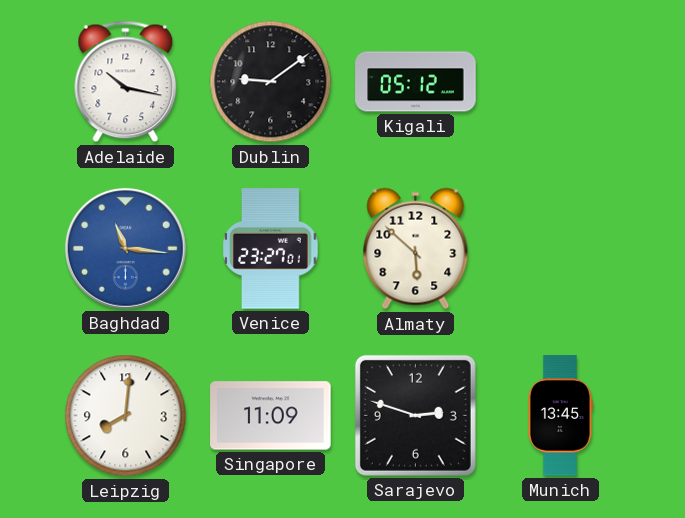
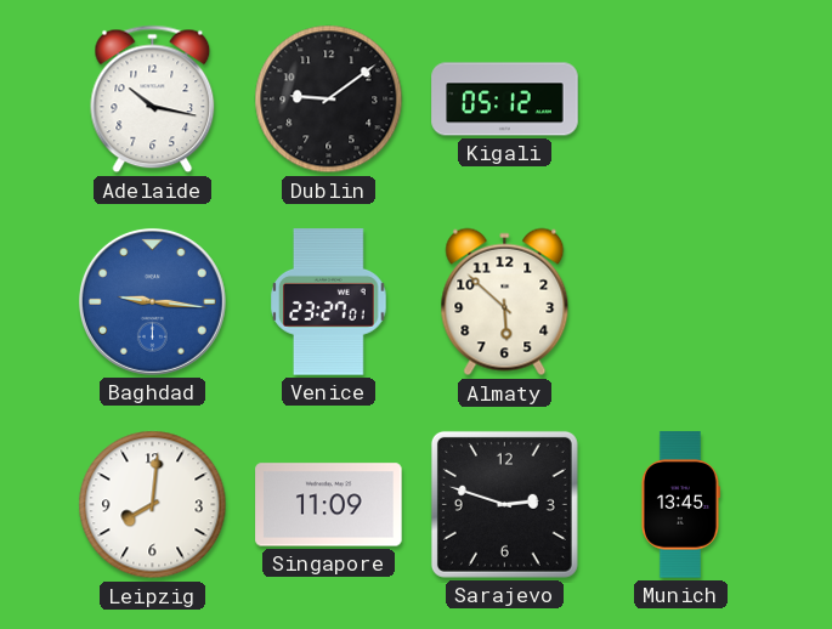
Baghdad: 11:16 -> 9:16 (152, 301)
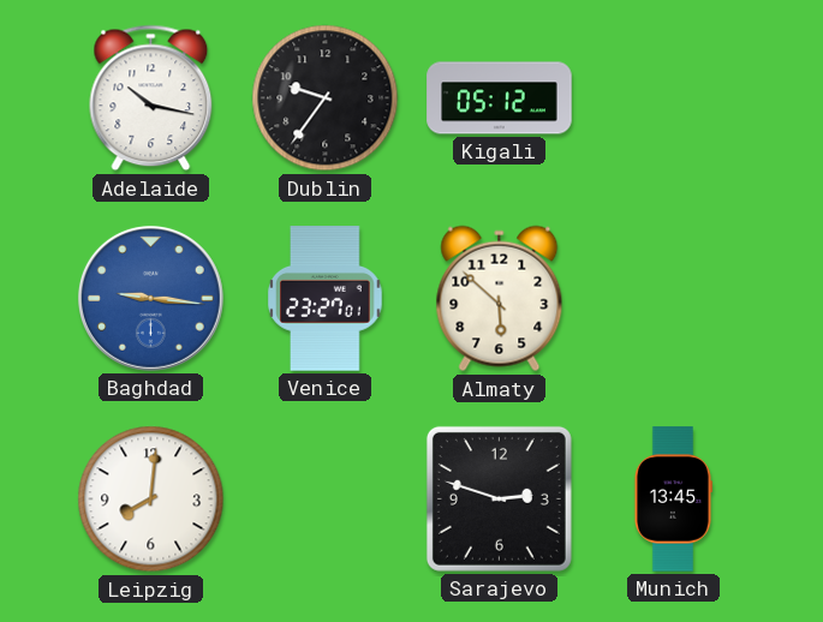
Dublin: 9:09 -> 9:36 (326, 98)
Singapore: 11:09 -> none (329, 505)
